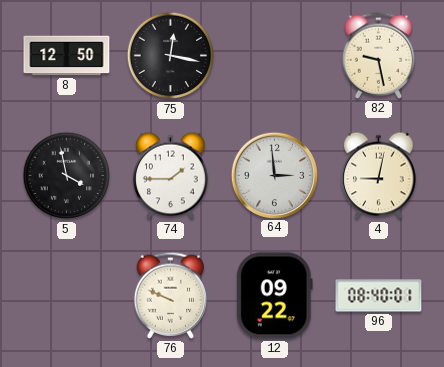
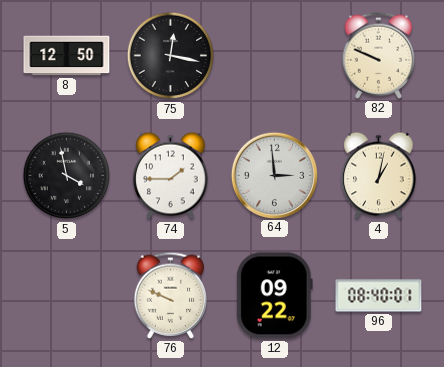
82: 9:28 -> 9:49 (379, 55)
4: 9:02 -> 1:02 (379, 176)
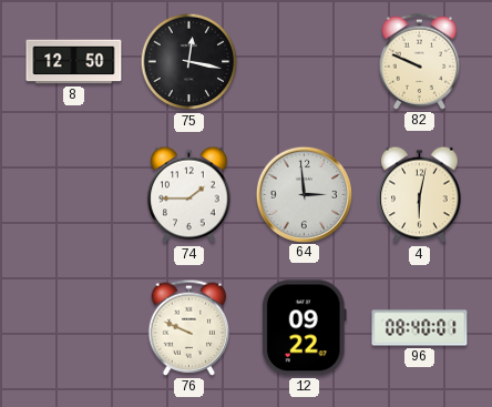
5: 3:58 -> none (67, 176)
4: 1:02 -> 6:02 (420, 195)
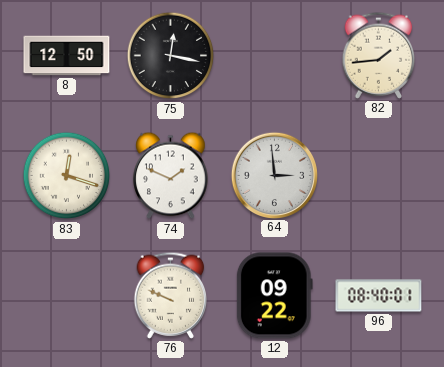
82: 9:49 -> 1:44 (379, 55)
83: none -> 12:18 (67, 176)
74: 1:45 -> 1:49 (171, 176)
4: 6:02 -> none (420, 195)
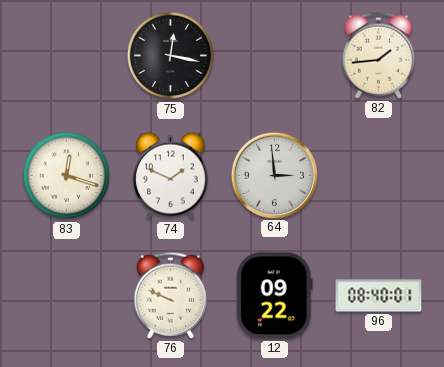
8: 12:50 -> none (67, 56)
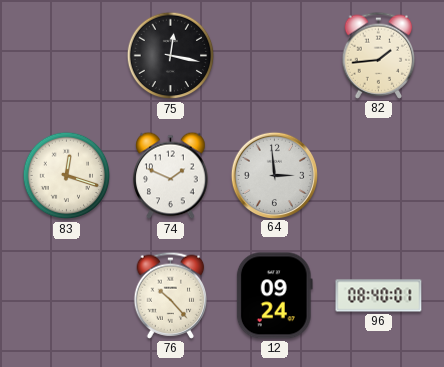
76: 9:49 -> 10:23 (171, 295)
12: 09:22 -> 09:24 (274, 296)
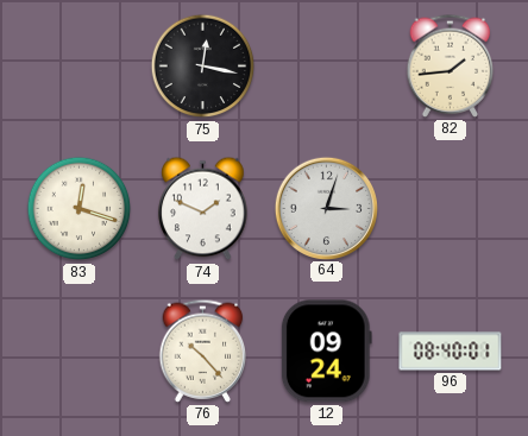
64: 2:59 -> 3:03 (326, 208)
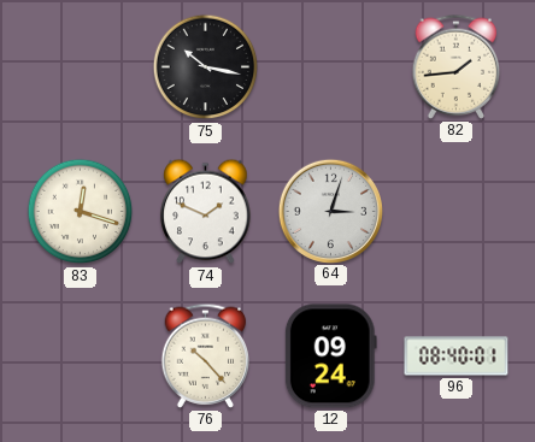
75: 12:17 -> 10:17 (206, 67)
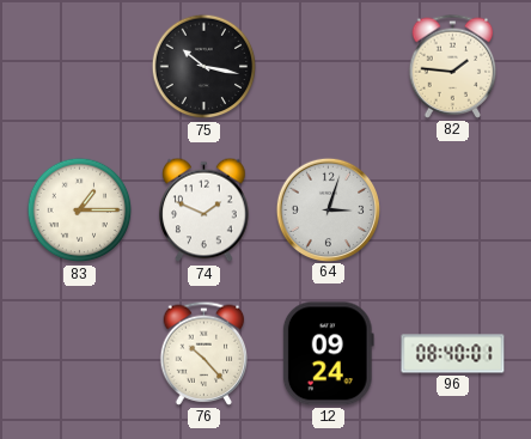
82: 1:44 -> 1:46 (453, 66)
83: 12:18 -> 1:15 (80, 211)
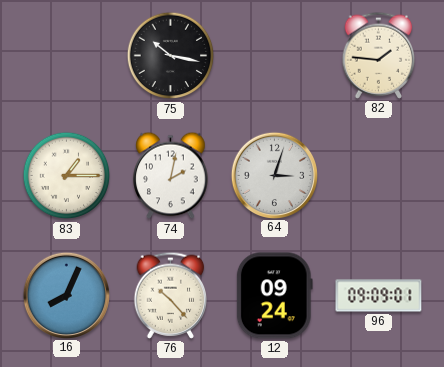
74: 1:49 -> 2:02 (171, 176)
16: none -> 8:04 (66, 295)
96: 08:40 -> 09:09 (379, 296)
